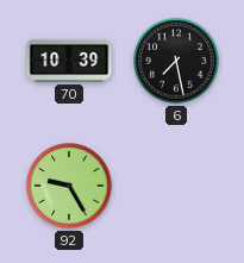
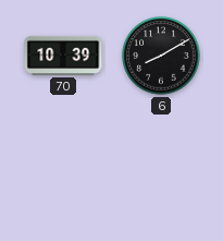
6: 7:28 -> 8:10 (161, 56)
92: 9:25 -> none (69, 186)
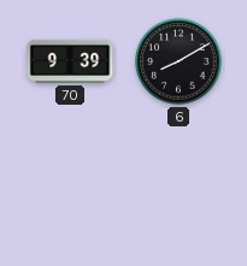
70: 10:39 -> 9:39 (70, 61)
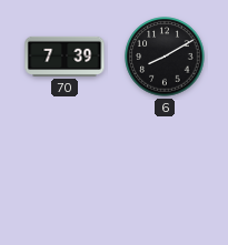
70: 9:39 -> 7:39 (65, 57)
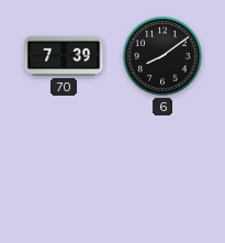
6: 8:10 -> 8:09 (162, 56)
